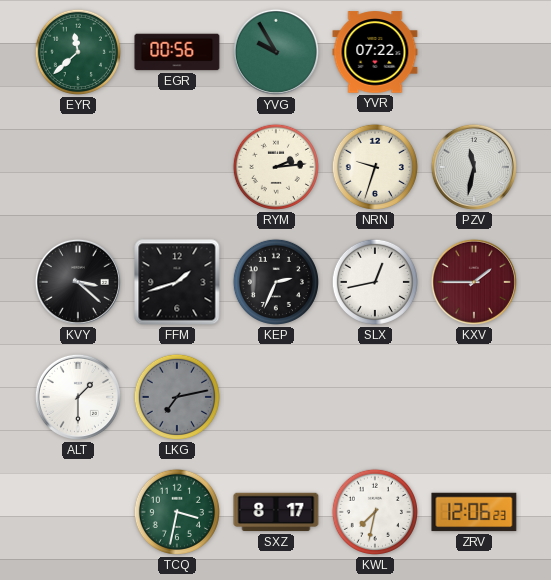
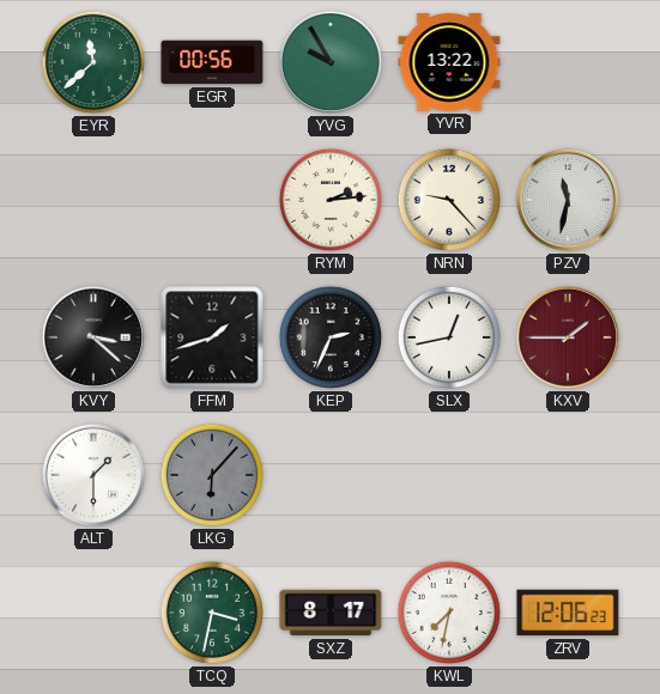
YVR: 07:22 -> 13:22 (449, 62)
NRN: 9:33 -> 9:23 (449, 200)
LKG: 7:13 -> 6:07 (212, 475)
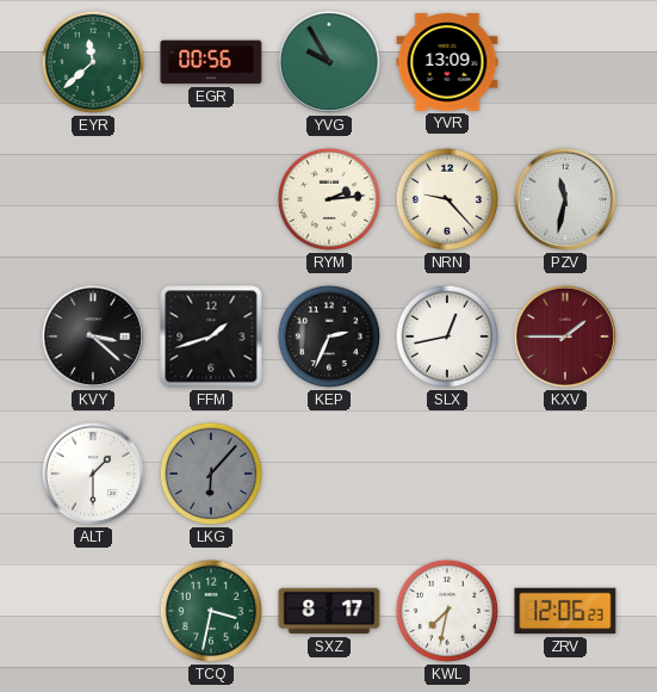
YVR: 13:22 -> 13:09 (447, 62)
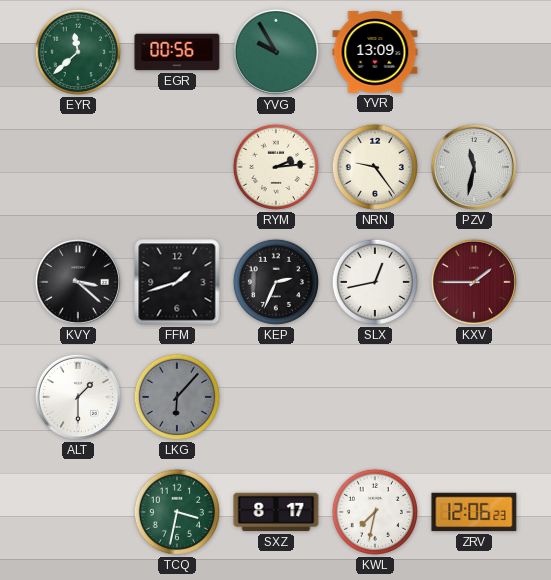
NRN: 9:23 -> 9:24 (375, 167)
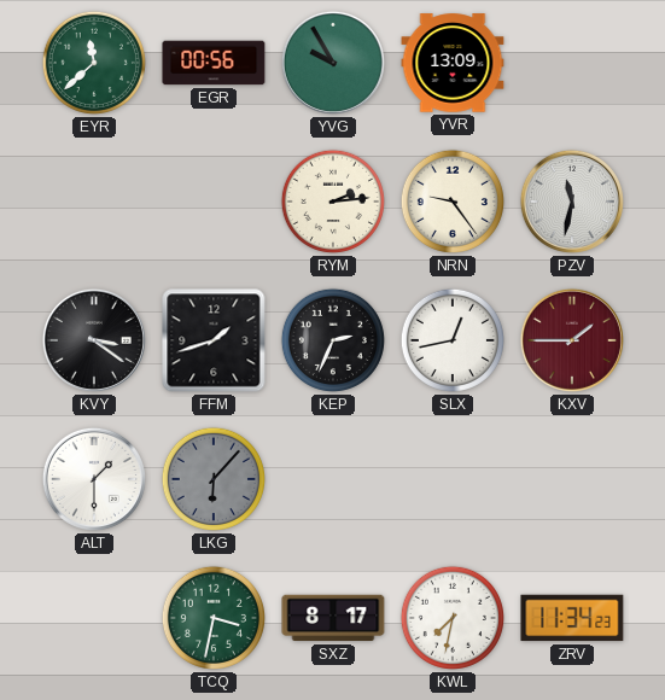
KVY: 3:22 -> 3:21 (94, 340)
ZRV: 12:06 -> 11:34 (572, 618)
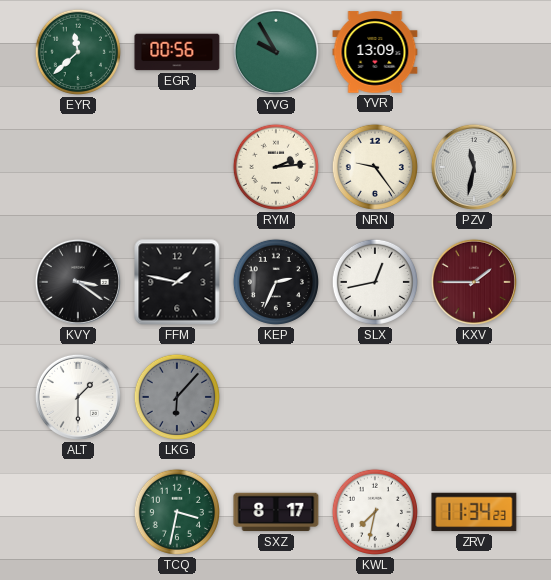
FFM: 1:42 -> 1:47 (177, 282)
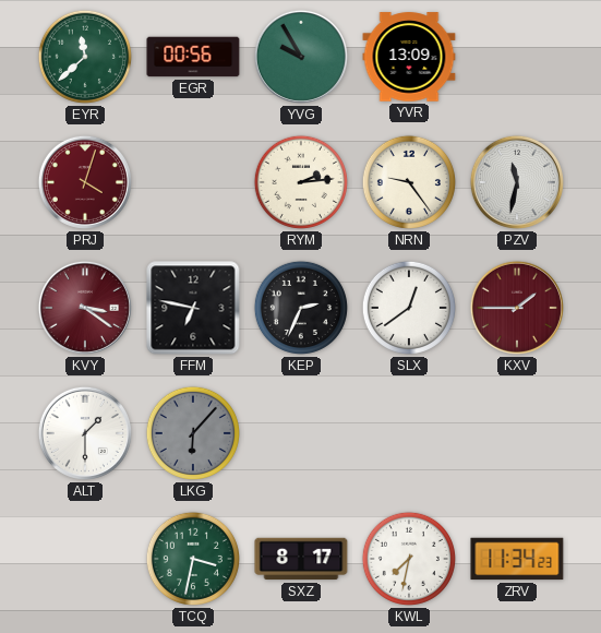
PRJ: none -> 4:03 (85, 182)
KVY dial: black -> burgundy (85, 308)
FFM: 1:47 -> 6:47 (193, 308)
SLX: 12:43 -> 12:39 (409, 308)
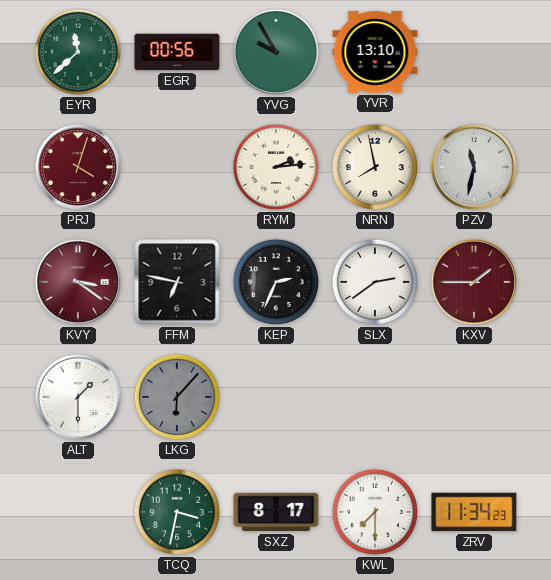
YVR: 13:09 -> 13:10 (375, 52)
NRN: 9:24 -> 7:58 (375, 167)
SLX: 12:39 -> 2:39 (375, 282)
KWL: 7:32 -> 7:30 (375, 512)
